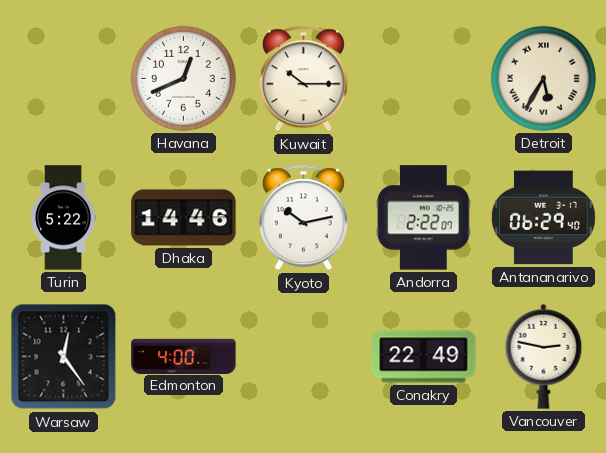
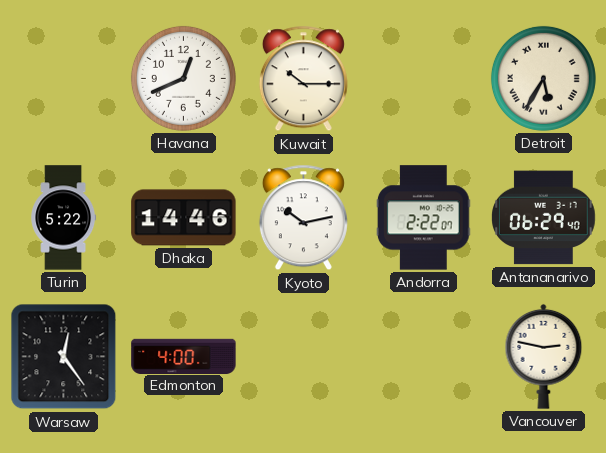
Conakry: 22:49 -> none (424, 357)
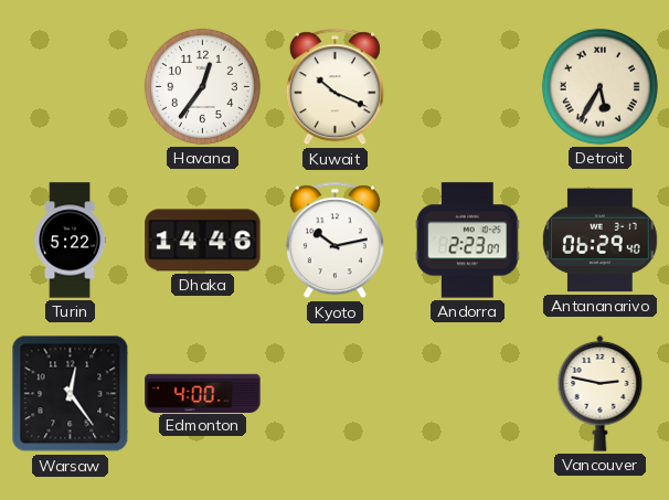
Havana: 12:41 -> 12:36 (202, 86)
Kuwait: 10:15 -> 10:19 (334, 87)
Andorra: 2:22 -> 2:23 (467, 241)
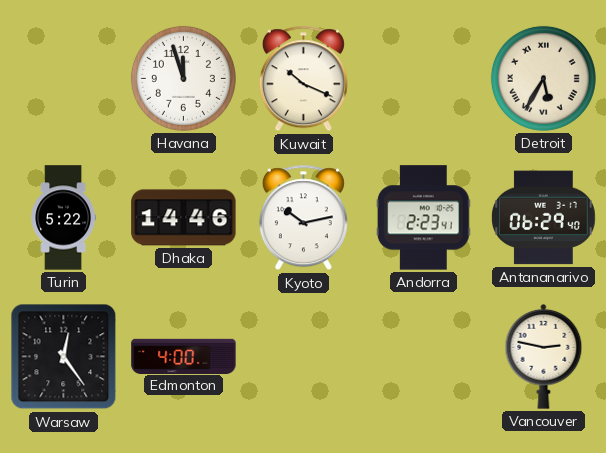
Havana: 12:36 -> 11:57 (183, 78)
Andorra: 2:23:07 -> 2:23:41 (423, 218)
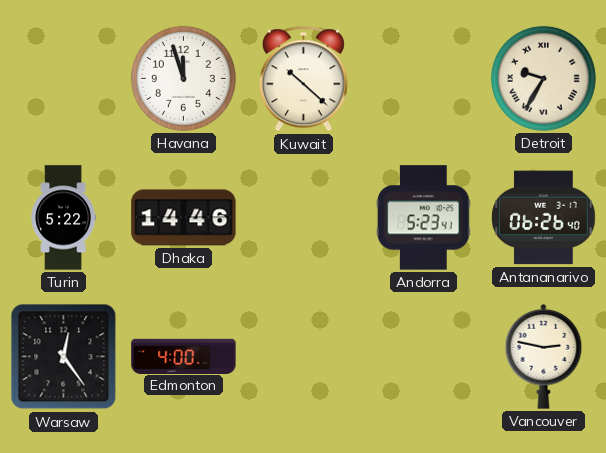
Kuwait: 10:19 -> 10:22 (303, 79)
Detroit: 5:35 -> 9:35 (543, 78)
Kyoto: 10:13 -> none (303, 218)
Andorra: 2:23 -> 5:23 (423, 218)
Antananarivo: 06:29 -> 06:26 (544, 218)
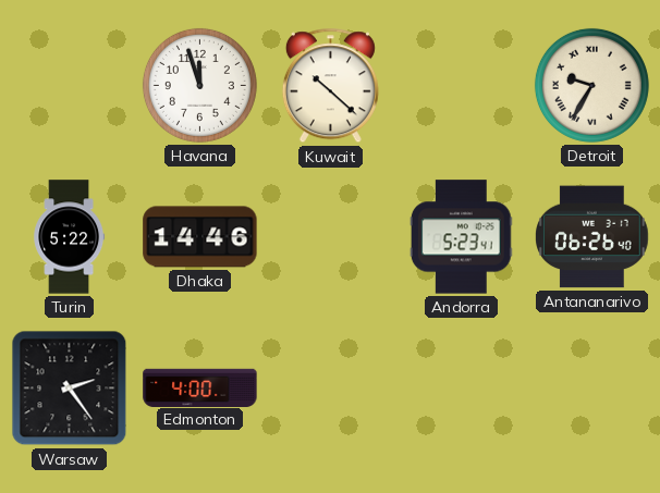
Warsaw: 12:24 -> 2:24 (70, 389)
Vancouver: 2:47 -> none (544, 356)
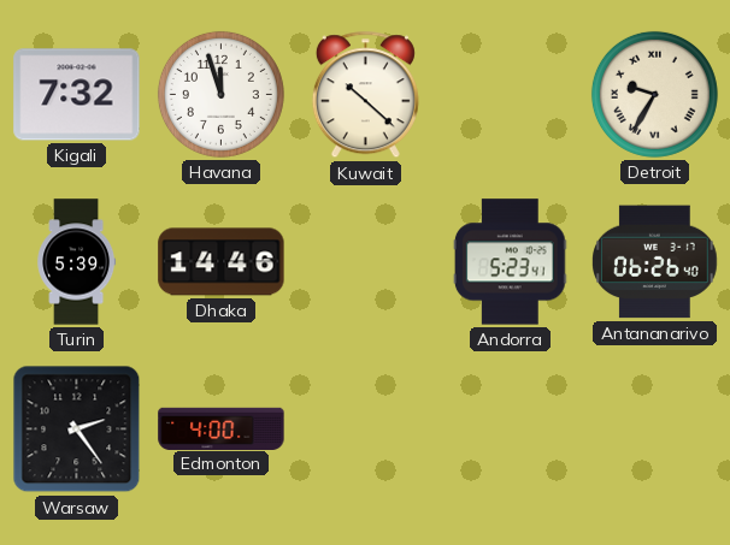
Kigali: none -> 7:32 (77, 95)
Turin: 5:22 -> 5:39 (77, 262)
